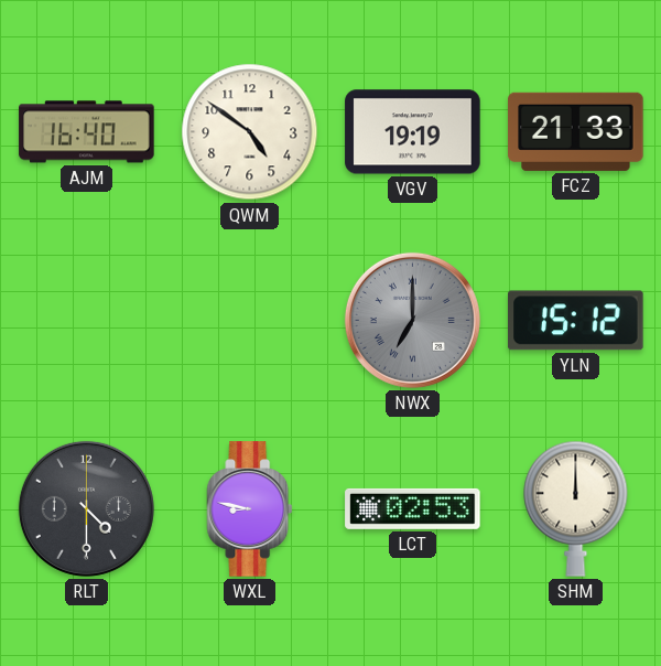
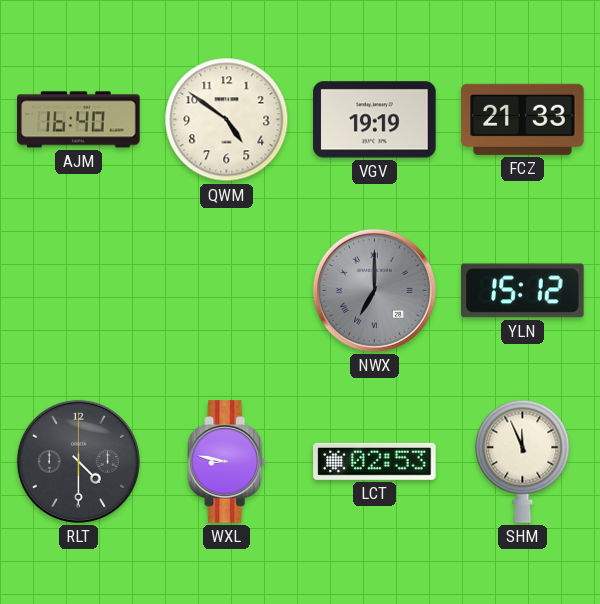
SHM: 12:00 -> 11:56 (523, 461)
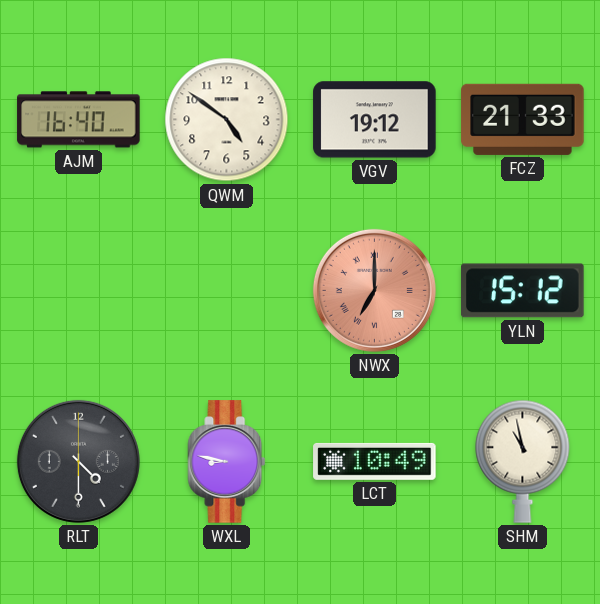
VGV: 19:19 -> 19:12 (375, 120)
NWX dial: grey -> salmon (374, 290)
LCT: 02:53 -> 10:49 (375, 461)
SHM: 11:56 -> 10:58 (523, 461)
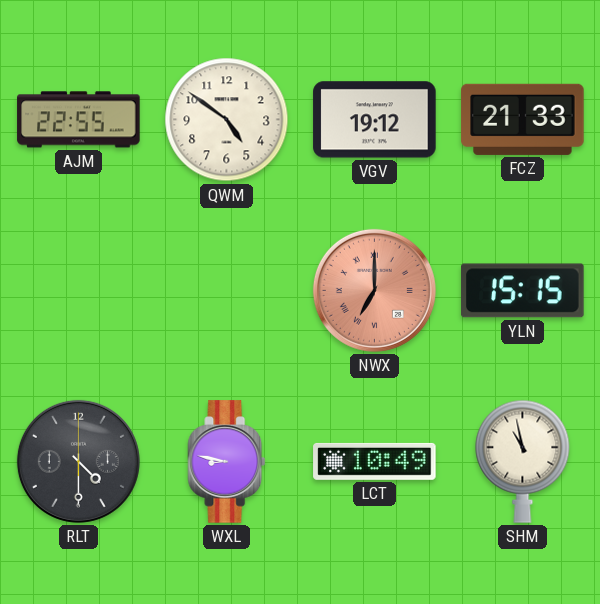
AJM: 16:40 -> 22:55 (79, 120)
YLN: 15:12 -> 15:15 (523, 291)
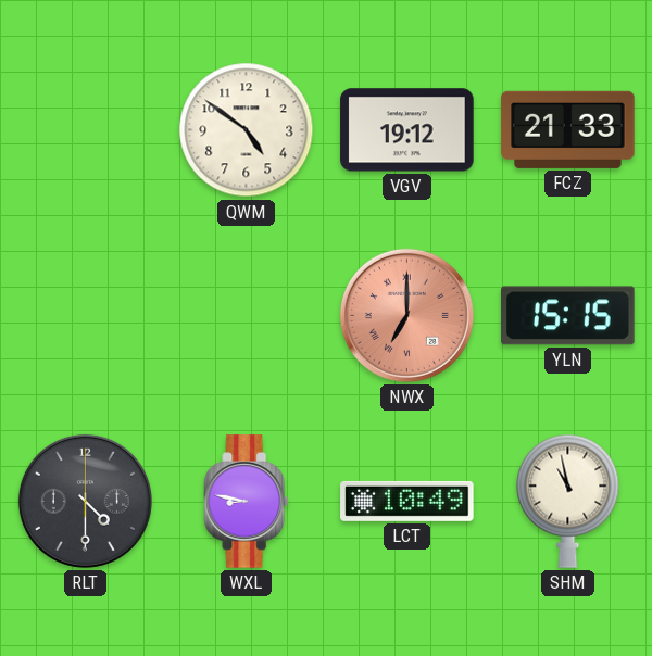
AJM: 22:55 -> none (79, 120)
